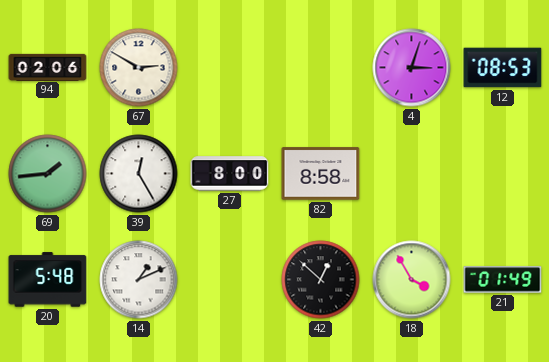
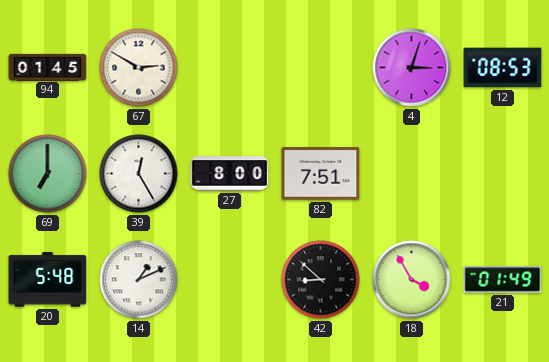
94: 02:06 -> 01:45 (48, 67)
69: 1:44 -> 7:00 (48, 174)
82: 8:58 -> 7:51 (321, 174)
42: 12:52 -> 8:52 (321, 280)
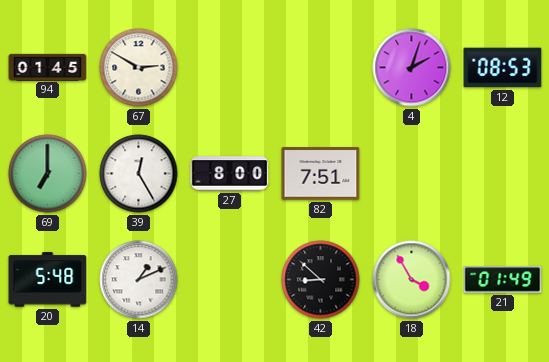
4: 3:03 -> 2:03 (412, 68)
